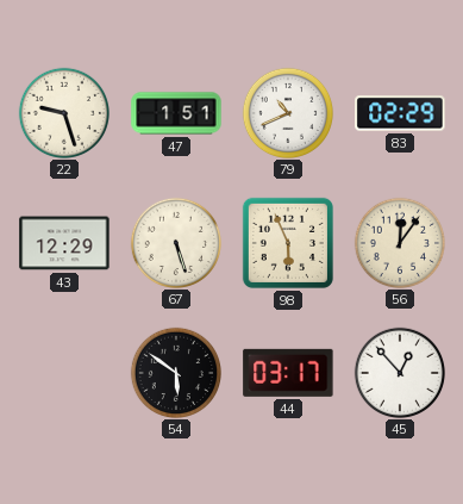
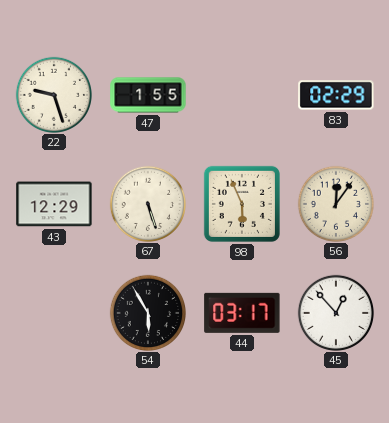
47: 1:51 -> 1:55 (148, 95)
79: 10:41 -> none (287, 112)
54: 5:51 -> 5:55 (147, 312)
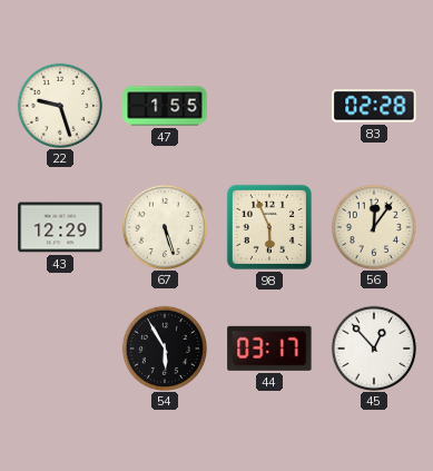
83: 02:29 -> 02:28 (374, 106)
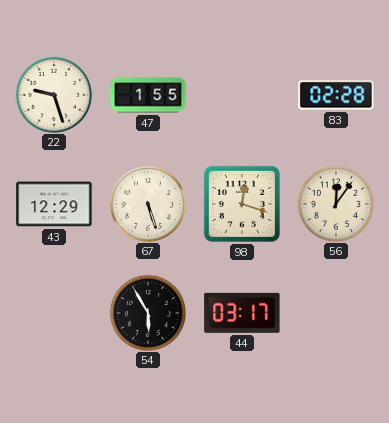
98: 5:56 -> 12:18 (242, 204)
45: 12:53 -> none (373, 347)
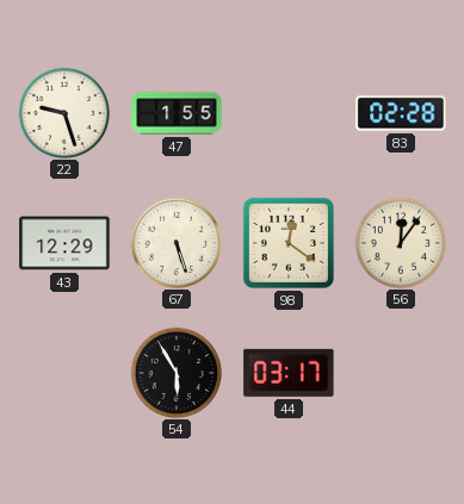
98: 12:18 -> 12:21 (289, 243)
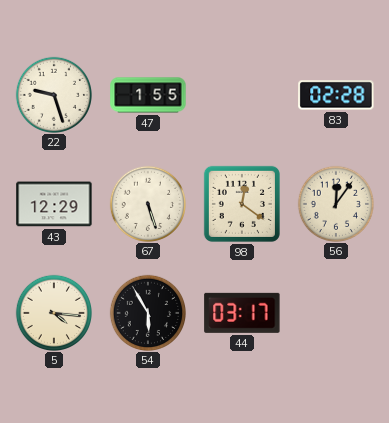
5: none -> 4:16 (53, 312)
